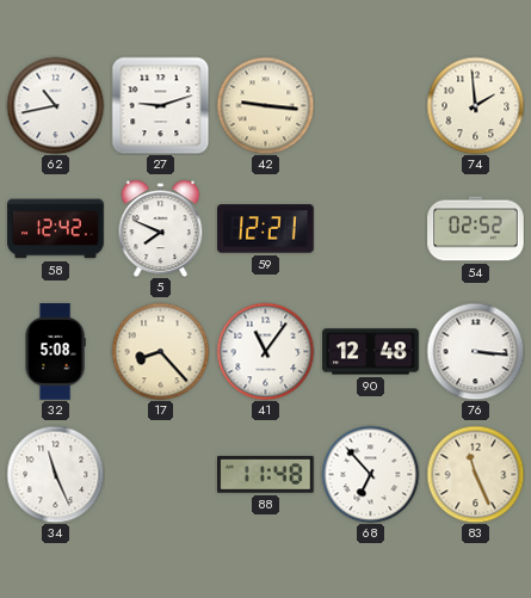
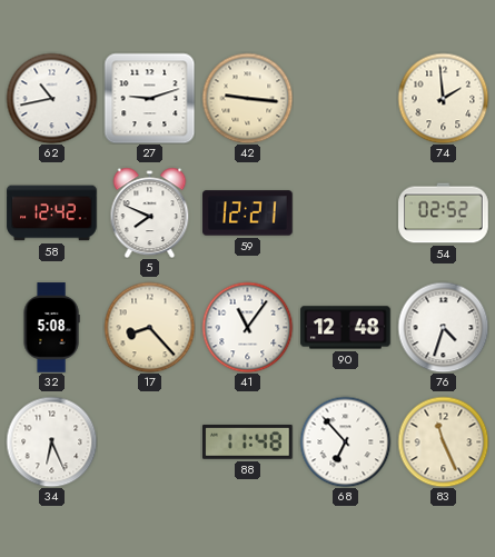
76: 3:16 -> 4:33 (443, 327)
34: 11:26 -> 6:26 (51, 441)
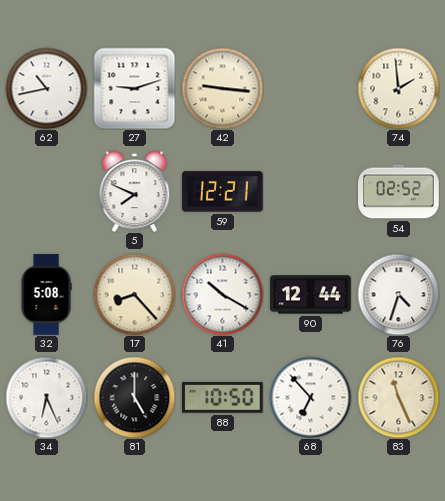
58: 12:42 -> none (52, 213)
41: 11:06 -> 10:20 (222, 294)
90: 12:48 -> 12:44 (311, 295)
81: none -> 5:00 (134, 397)
88: 11:48 -> 10:50 (223, 397)
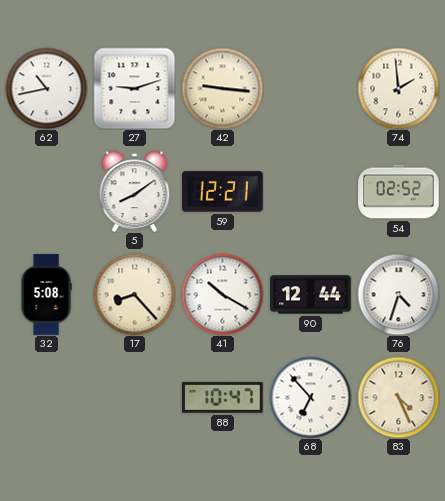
5: 7:49 -> 8:09 (135, 191)
34: 6:26 -> none (46, 397)
81: 5:00 -> none (134, 397)
88: 10:50 -> 10:47 (223, 397)
83: 11:26 -> 4:26 (398, 397)
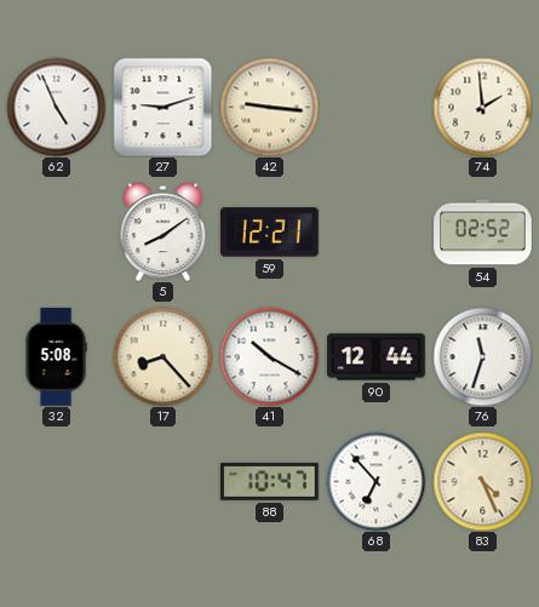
62: 10:43 -> 4:56 (56, 107)
76: 4:33 -> 11:33 (482, 356)
